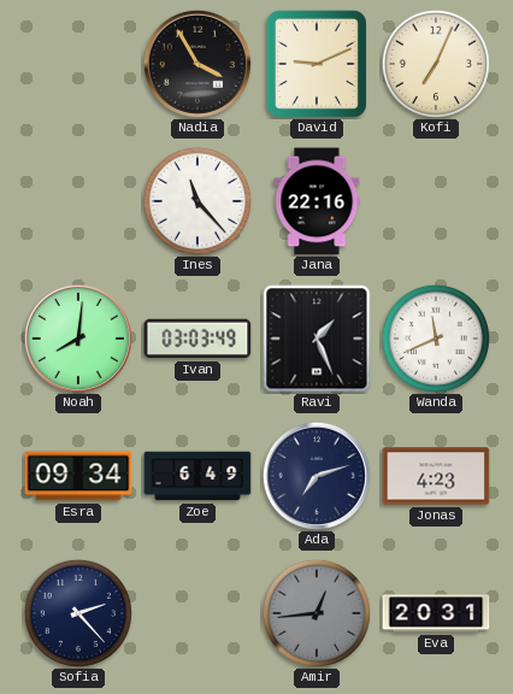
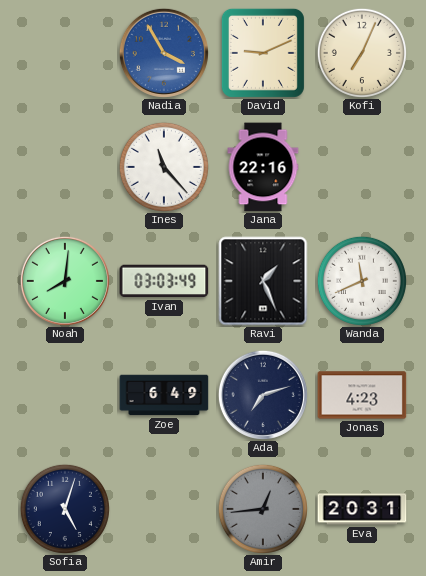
Nadia dial: black -> blue (164, 53)
Esra: 09:34 -> none (78, 476)
Sofia: 2:23 -> 5:03 (65, 509)
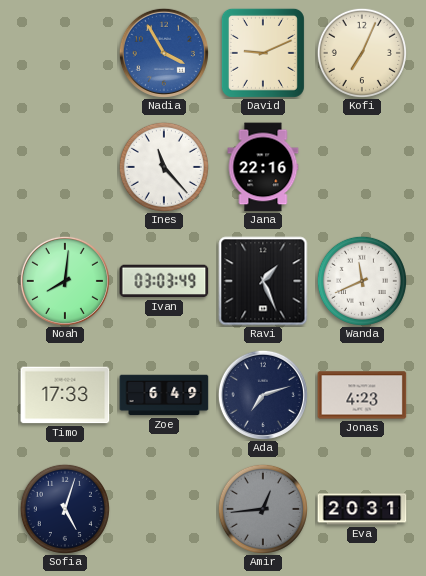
Timo: none -> 17:33 (65, 395)
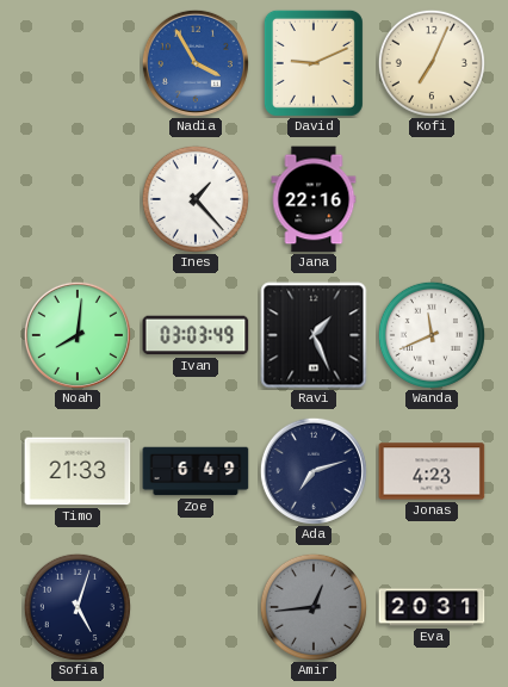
Ines: 11:23 -> 1:23 (196, 199)
Timo: 17:33 -> 21:33 (78, 471)
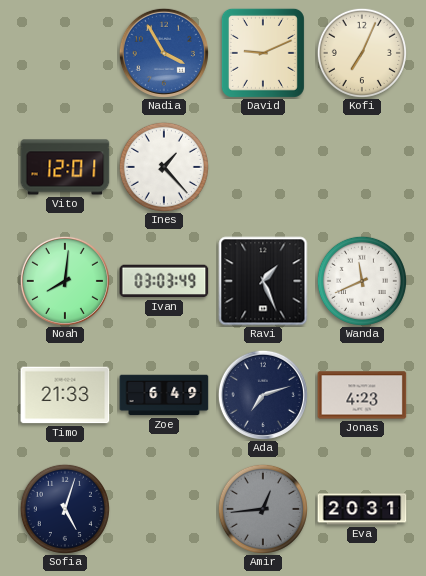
Vito: none -> 12:01 (65, 167)
Jana: 22:16 -> none (314, 199)
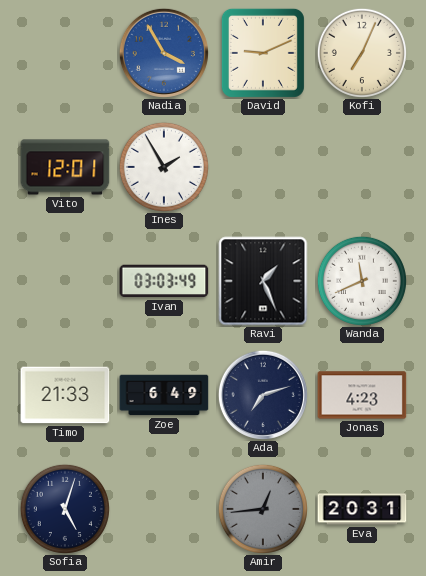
Ines: 1:23 -> 1:55 (164, 167)
Noah: 8:01 -> none (65, 281)
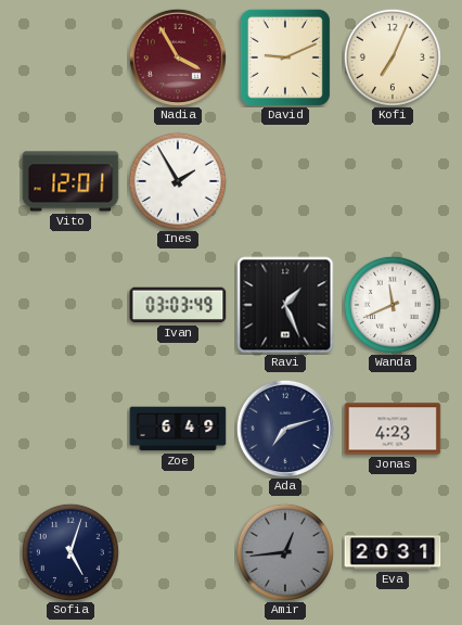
Nadia dial: blue -> burgundy (178, 58)
Timo: 21:33 -> none (65, 395)
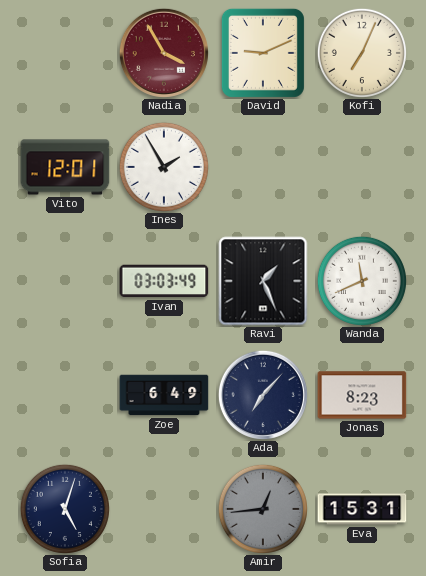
Ada: 7:12 -> 7:07 (263, 395)
Jonas: 4:23 -> 8:23 (362, 395)
Eva: 20:31 -> 15:31 (362, 509)
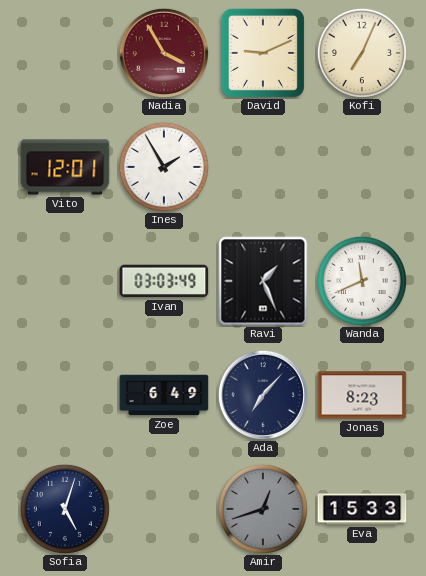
Amir: 12:44 -> 12:42 (263, 509)
Eva: 15:31 -> 15:33 (362, 509)
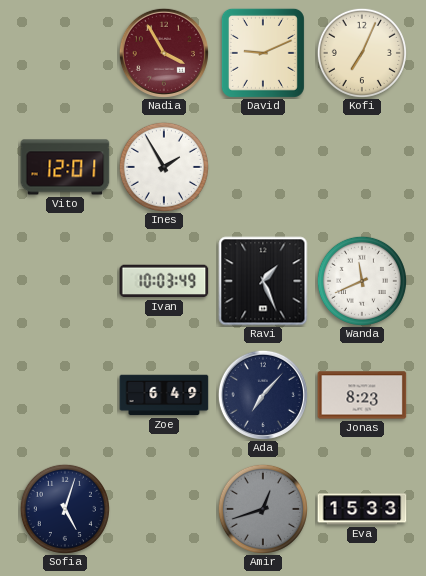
Ivan: 03:03 -> 10:03 (164, 281)
